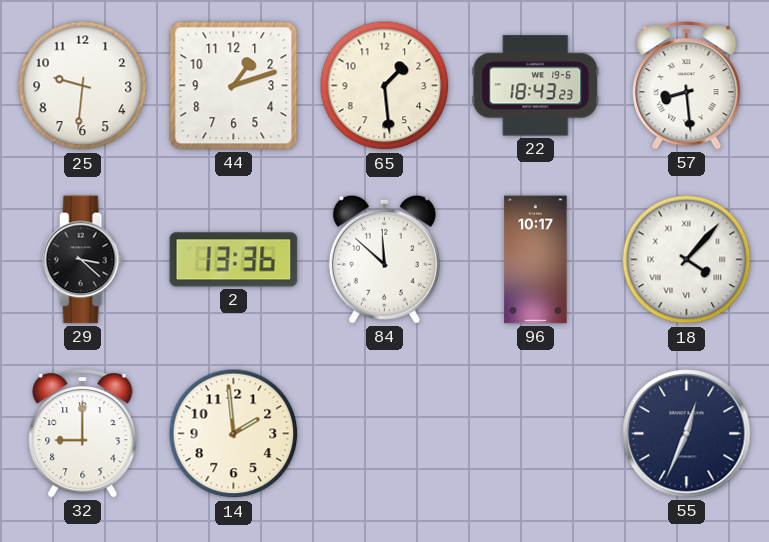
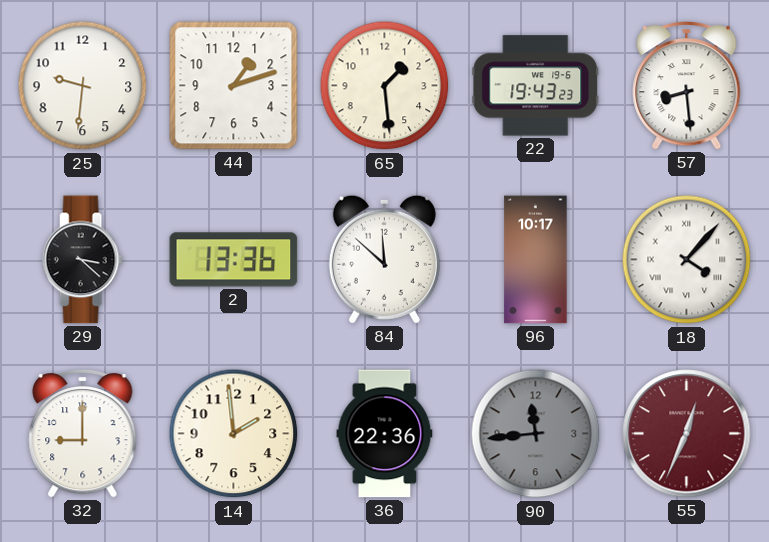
22: 18:43 -> 19:43 (536, 86)
36: none -> 22:36 (385, 434)
90: none -> 11:44 (536, 434)
55 dial: navy -> burgundy (687, 434)
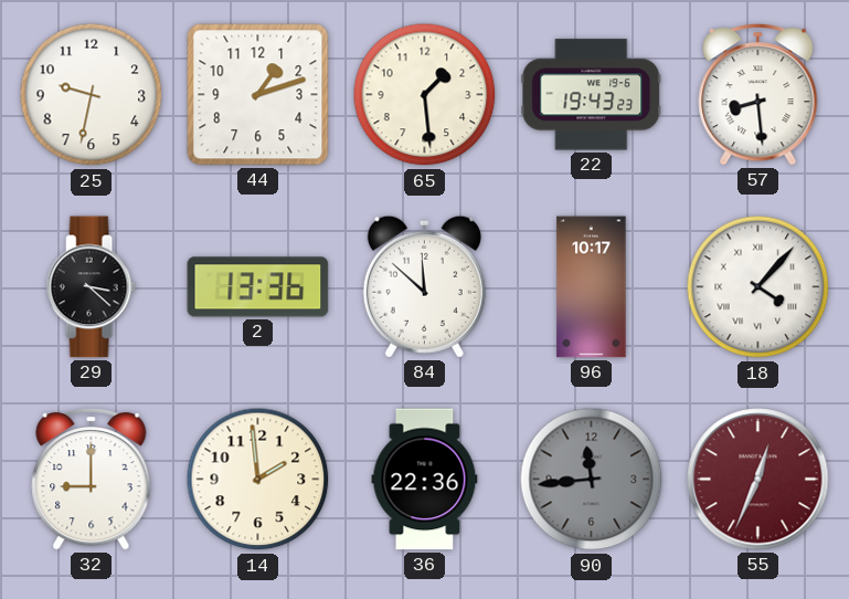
25: 9:31 -> 9:32 (92, 95)
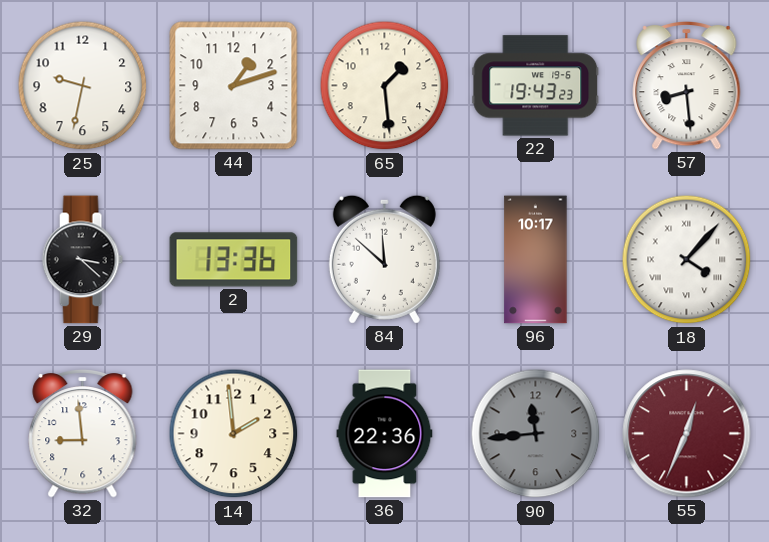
32: 9:00 -> 8:59 (83, 434)
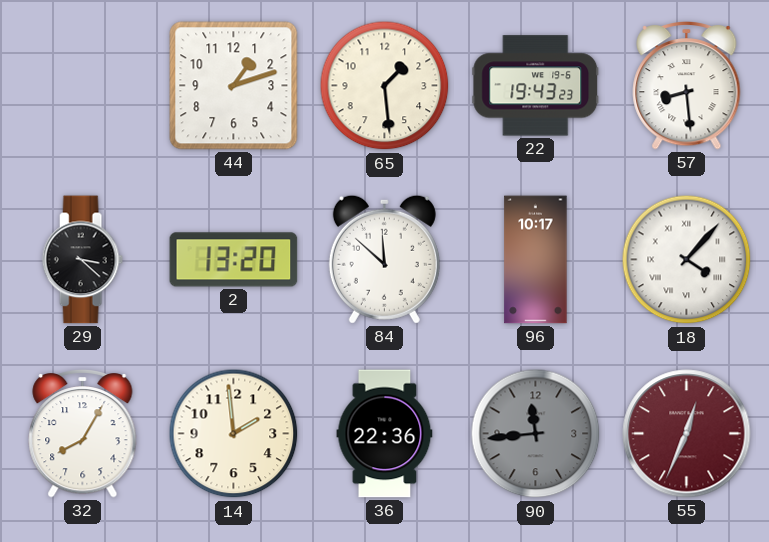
25: 9:32 -> none (83, 86)
2: 13:36 -> 13:20 (234, 260)
32: 8:59 -> 8:05 (83, 434)
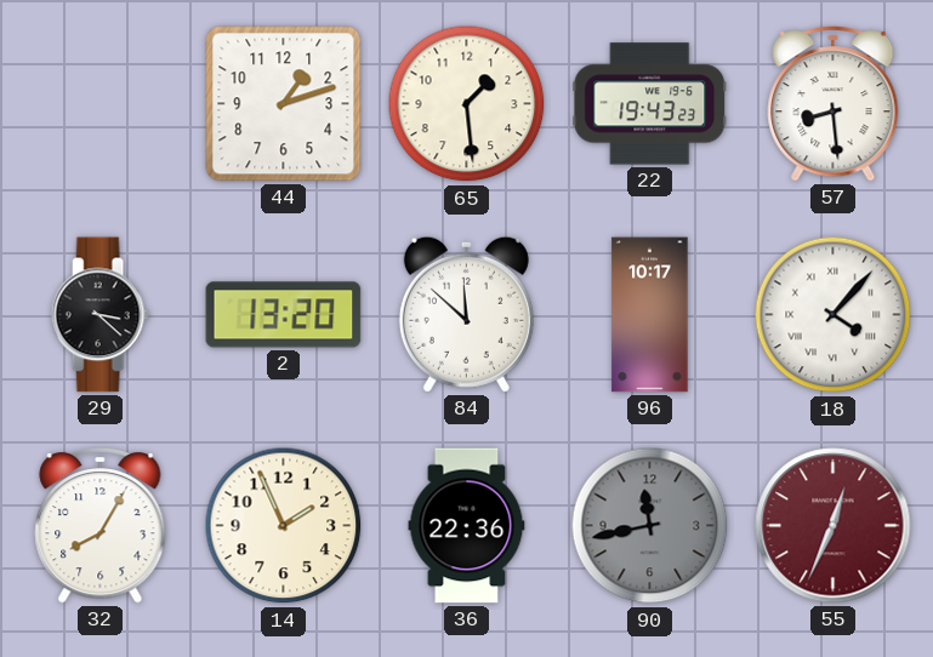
14: 1:59 -> 1:56 (284, 526)
90: 11:44 -> 11:43 (650, 526)
